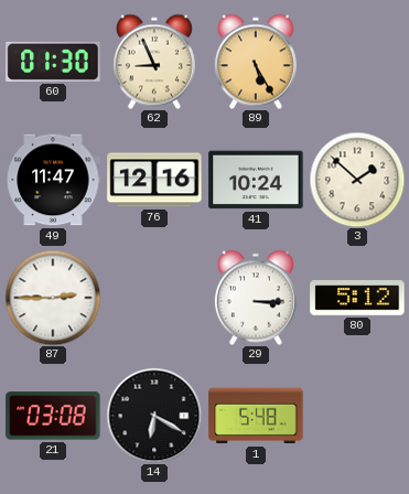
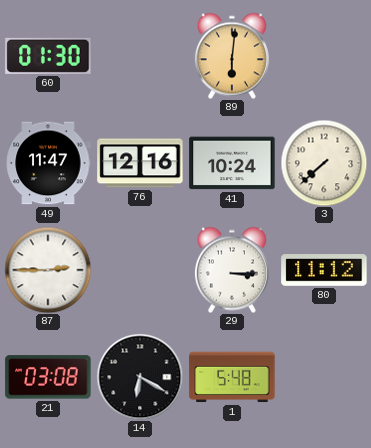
62: 8:56 -> none (154, 62)
89: 5:25 -> 6:01 (232, 56)
3: 1:52 -> 7:38 (324, 163)
80: 5:12 -> 11:12 (324, 271)
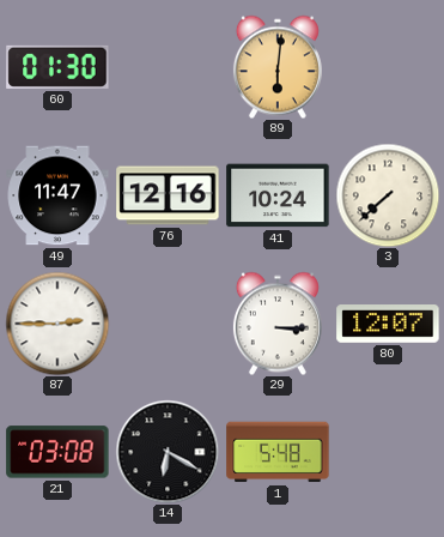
80: 11:12 -> 12:07 (388, 325)
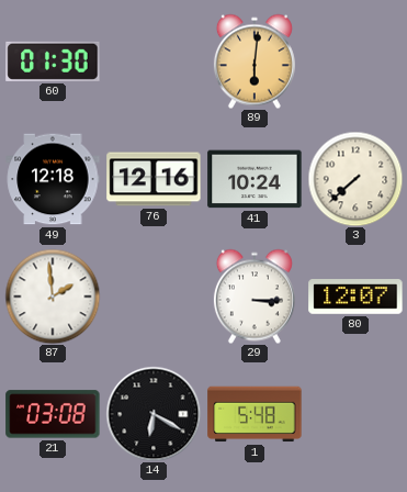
49: 11:47 -> 12:18 (53, 179)
87: 2:45 -> 1:59 (53, 297)
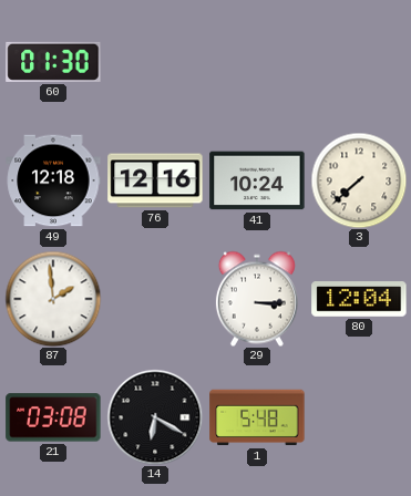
89: 6:01 -> none (255, 62)
80: 12:07 -> 12:04 (359, 300)
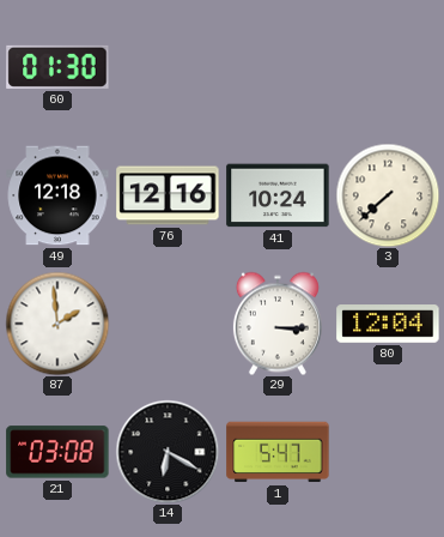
1: 5:48 -> 5:47 (278, 452)
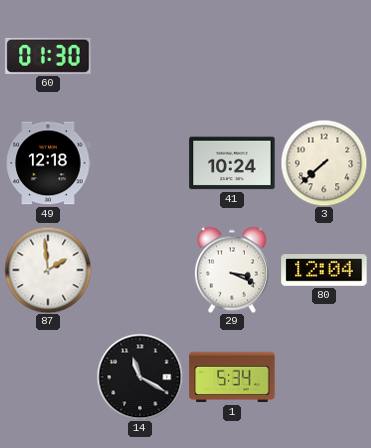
76: 12:16 -> none (168, 195)
29: 3:15 -> 3:19 (232, 270)
21: 03:08 -> none (57, 452)
14: 6:20 -> 11:20 (140, 377)
1: 5:47 -> 5:34 (232, 377)
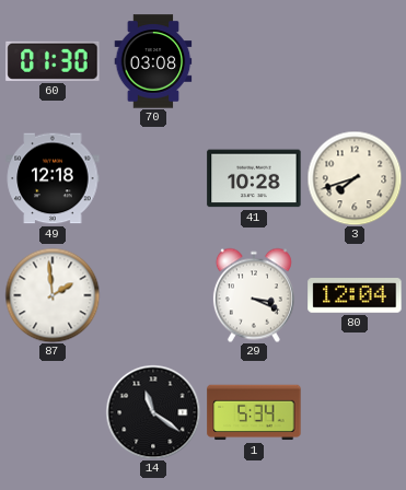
70: none -> 03:08 (153, 61)
41: 10:24 -> 10:28 (254, 178)
3: 7:38 -> 7:42 (355, 178)
14: 11:20 -> 11:21 (153, 412)
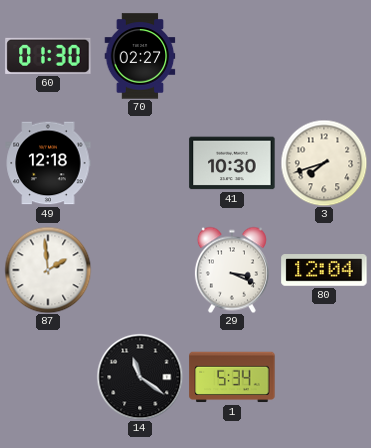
70: 03:08 -> 02:27 (140, 56)
41: 10:28 -> 10:30 (232, 163)
